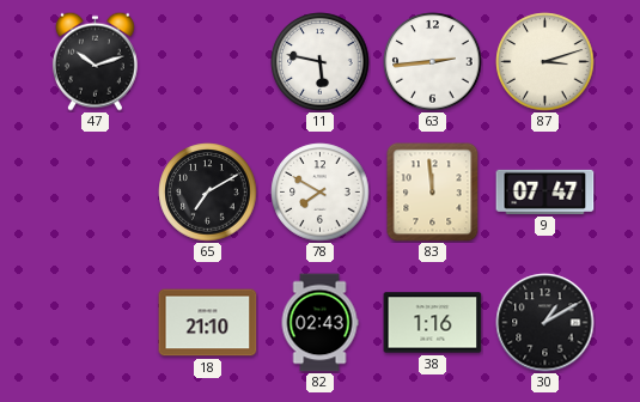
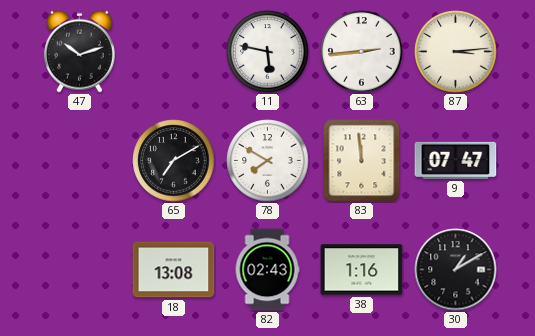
87: 3:12 -> 3:14 (456, 52)
18: 21:10 -> 13:08 (174, 270)
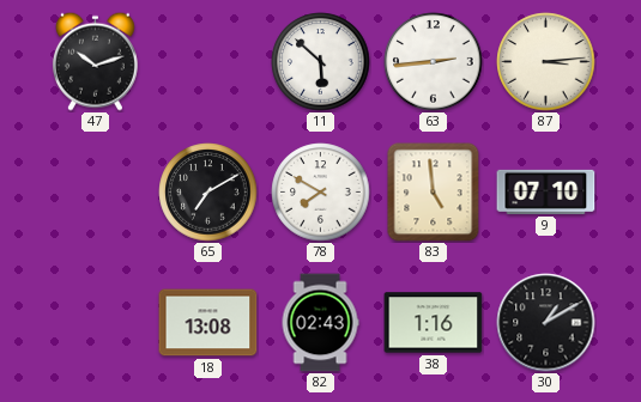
11: 5:47 -> 5:52 (321, 62)
83: 11:59 -> 4:59 (434, 193)
9: 07:47 -> 07:10 (546, 191)
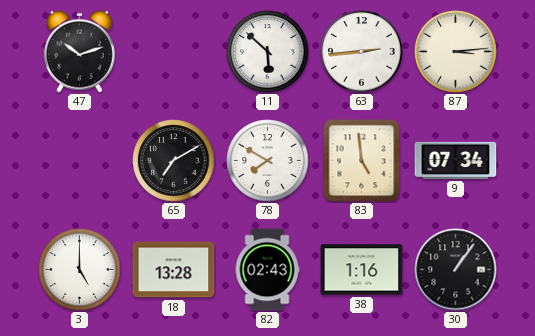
9: 07:10 -> 07:34 (456, 160)
3: none -> 5:00 (80, 270)
18: 13:08 -> 13:28 (174, 270)
30: 1:10 -> 1:06 (456, 270)
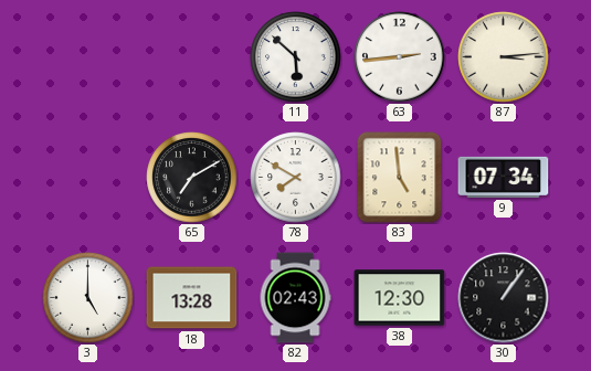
47: 10:12 -> none (79, 51)
38: 1:16 -> 12:30 (400, 298)
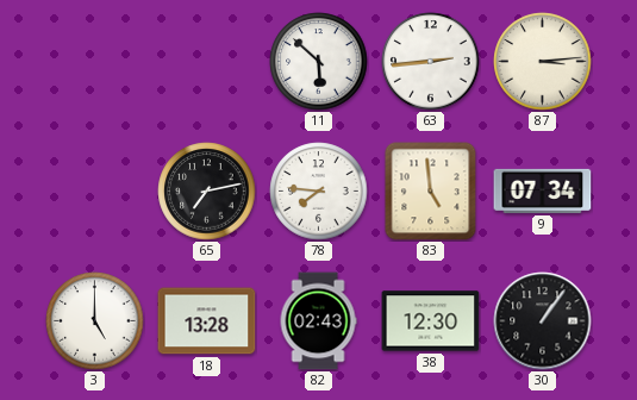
65: 7:10 -> 7:13 (207, 192)
78: 7:50 -> 7:46 (319, 192)
